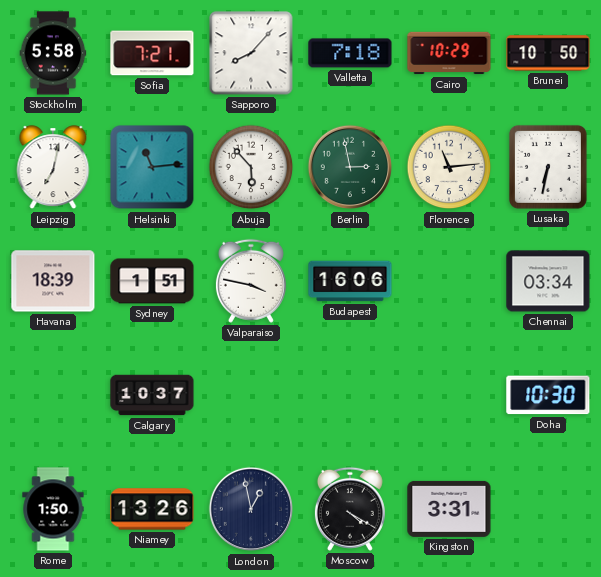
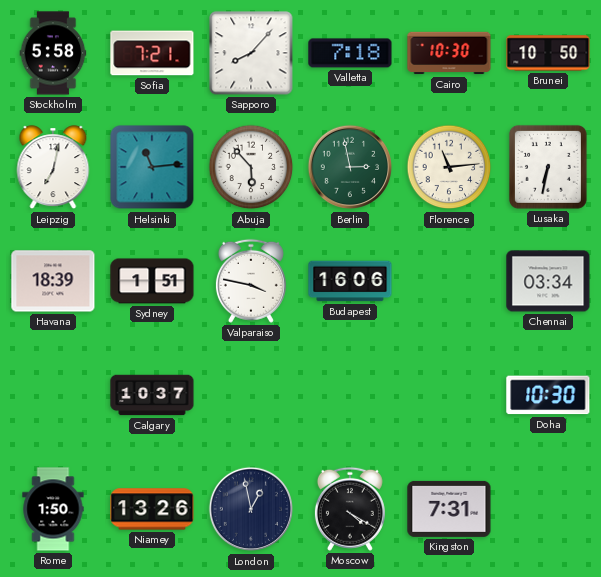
Cairo: 10:29 -> 10:30 (449, 53)
Kingston: 3:31 -> 7:31 (449, 509)
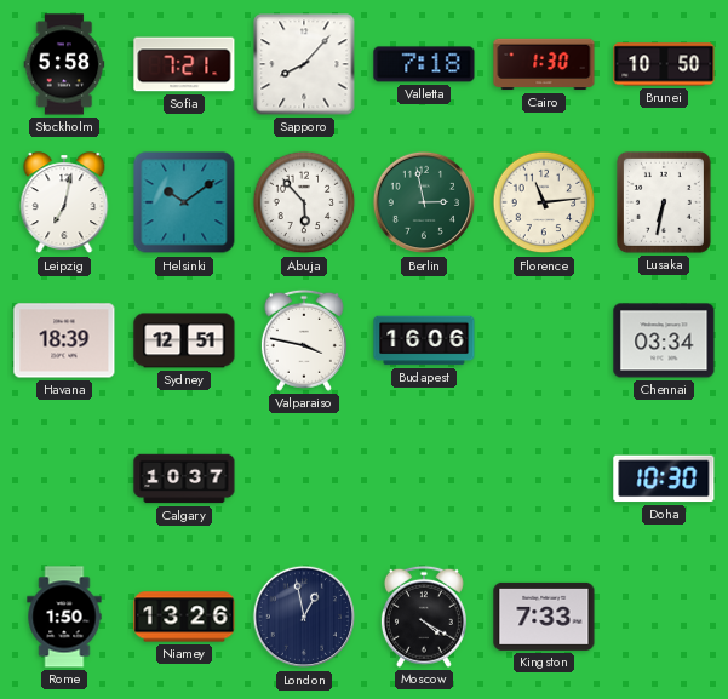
Cairo: 10:30 -> 1:30 (544, 64)
Helsinki: 11:14 -> 10:09 (184, 202)
Sydney: 1:51 -> 12:51 (184, 340)
Kingston: 7:31 -> 7:33 (544, 617)
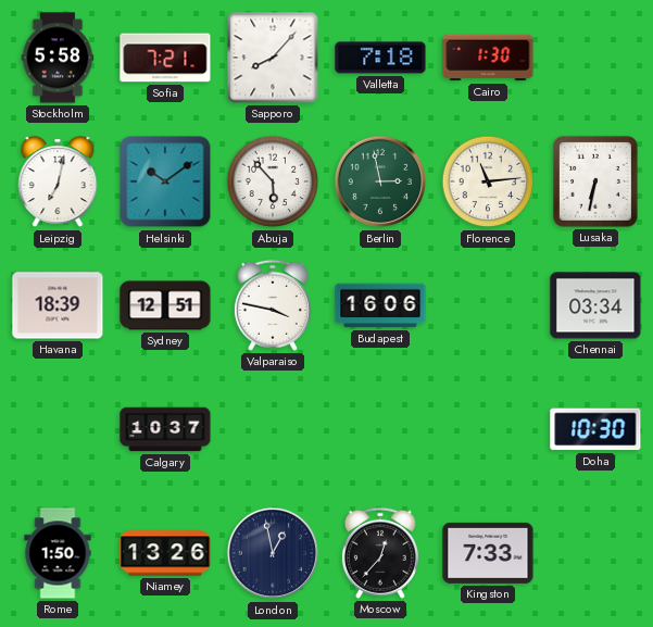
Brunei: 10:50 -> none (664, 64)
Moscow: 4:20 -> 12:37 (380, 553)
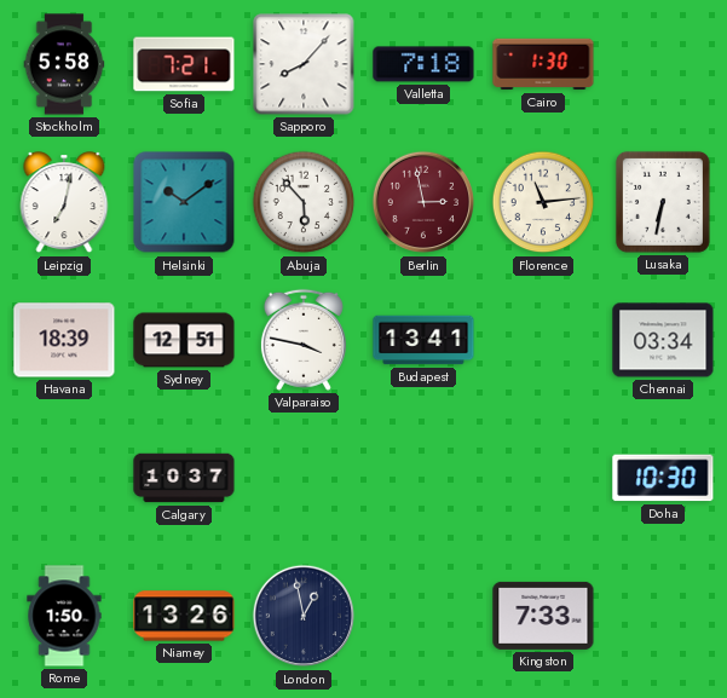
Berlin dial: green -> burgundy (423, 202)
Budapest: 16:06 -> 13:41 (423, 340)
Moscow: 12:37 -> none (380, 553)
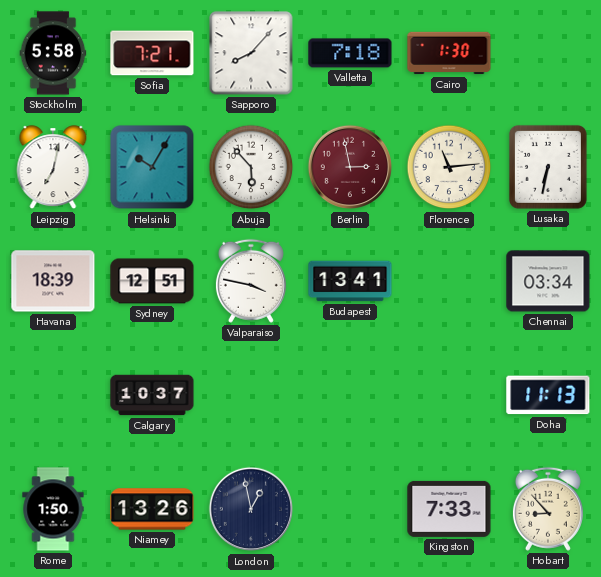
Helsinki: 10:09 -> 10:05 (152, 167)
Doha: 10:30 -> 11:13 (548, 395)
Hobart: none -> 8:53 (548, 509)
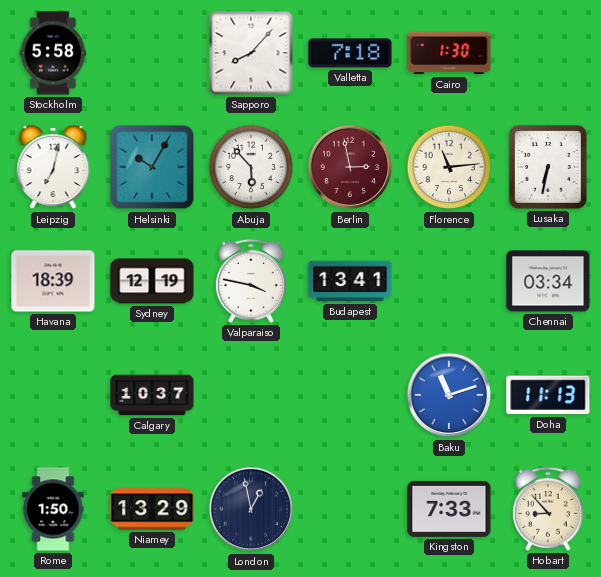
Sofia: 7:21 -> none (152, 53)
Sydney: 12:51 -> 12:19 (152, 281)
Baku: none -> 11:12 (449, 395)
Niamey: 13:26 -> 13:29 (152, 509)
